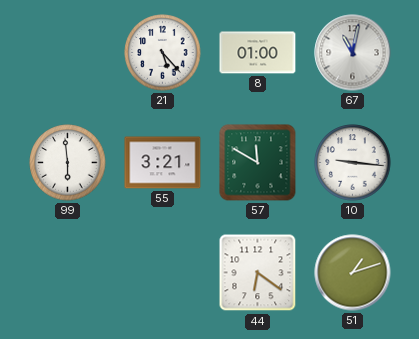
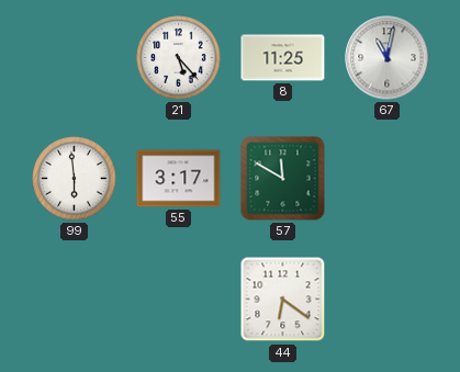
8: 01:00 -> 11:25 (283, 58)
55: 3:21 -> 3:17 (179, 179)
10: 9:16 -> none (353, 163)
51: 1:12 -> none (353, 273)
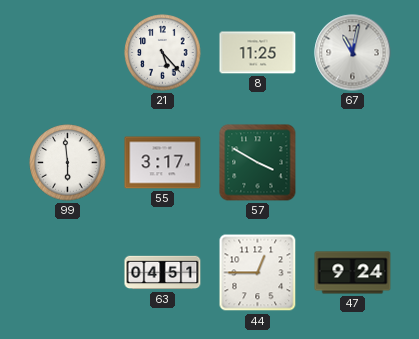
57: 11:50 -> 3:50 (258, 163)
63: none -> 04:51 (163, 273)
44: 6:21 -> 12:45 (258, 273)
47: none -> 9:24 (353, 273)
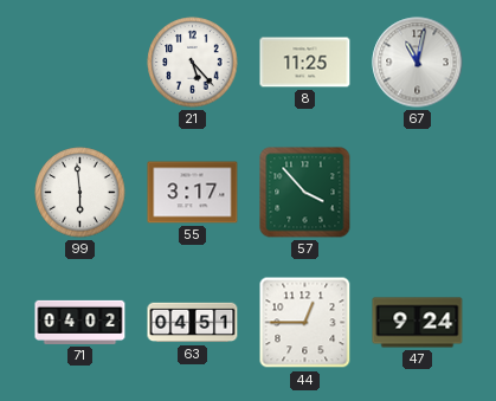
57: 3:50 -> 3:53 (305, 193)
71: none -> 04:02 (80, 322)
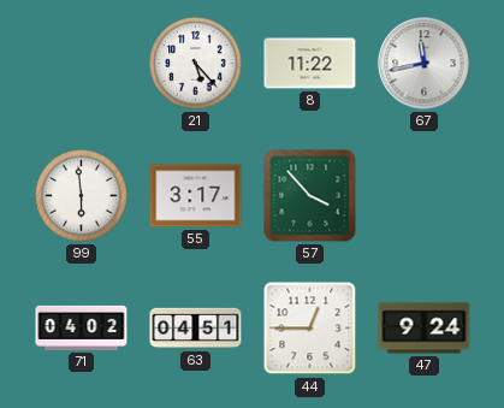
8: 11:25 -> 11:22 (310, 64)
67: 11:02 -> 11:43 (425, 64)
